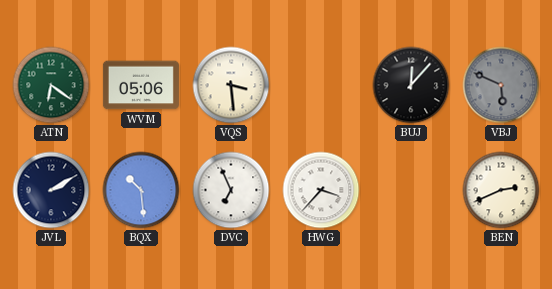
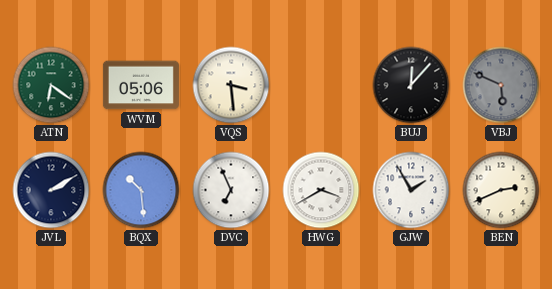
HWG: 3:37 -> 3:40 (321, 190)
GJW: none -> 1:55 (411, 190)
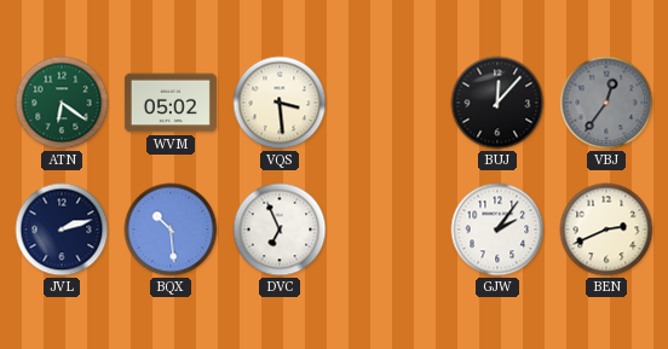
WVM: 05:06 -> 05:02 (171, 103)
VBJ: 5:49 -> 12:36 (606, 103)
JVL: 2:10 -> 2:12 (62, 229)
HWG: 3:40 -> none (321, 190)
GJW: 1:55 -> 2:06 (497, 229)
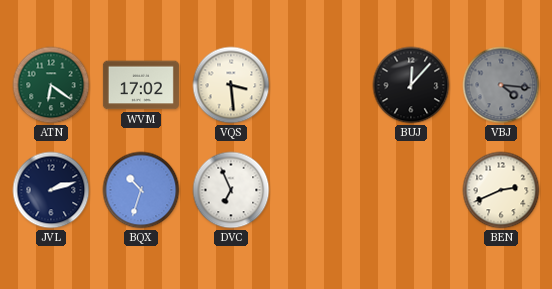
WVM: 05:02 -> 17:02 (141, 85)
VBJ: 12:36 -> 4:16 (501, 85)
BQX: 10:29 -> 10:33 (141, 190)
GJW: 2:06 -> none (497, 229)
